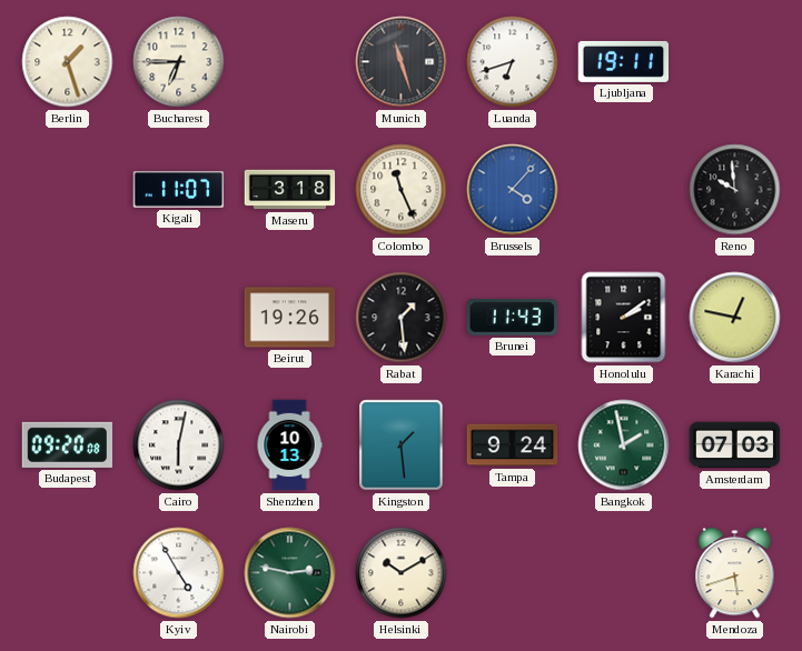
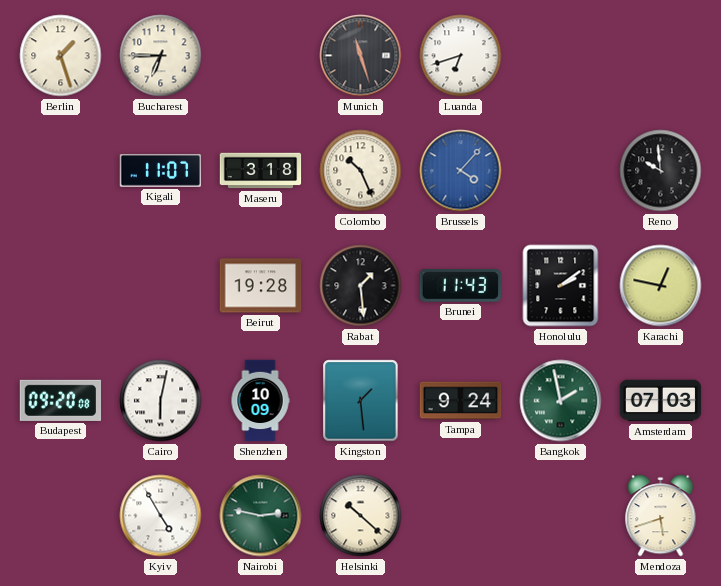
Ljubljana: 19:11 -> none (624, 61)
Colombo: 11:26 -> 10:26 (361, 171)
Beirut: 19:26 -> 19:28 (261, 286)
Shenzhen: 10:13 -> 10:09 (260, 401)
Helsinki: 10:10 -> 10:22 (361, 516)
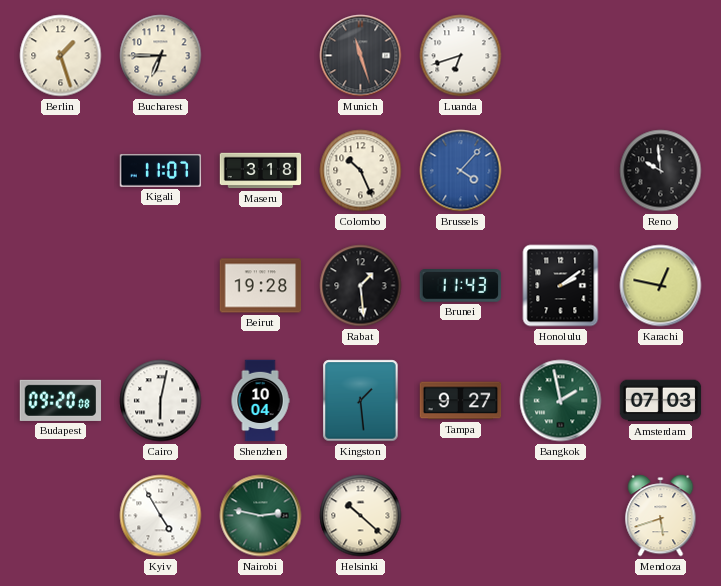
Shenzhen: 10:09 -> 10:04 (260, 401)
Tampa: 9:24 -> 9:27 (461, 401)
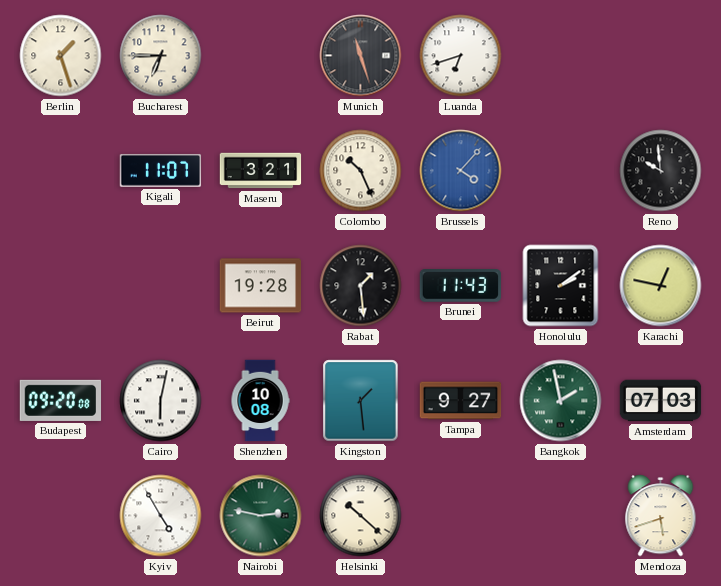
Maseru: 3:18 -> 3:21 (261, 171)
Shenzhen: 10:04 -> 10:08 (260, 401)
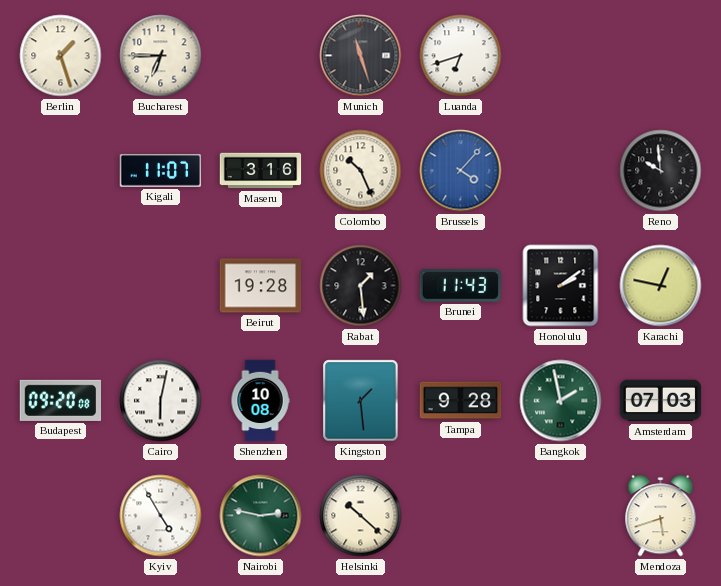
Maseru: 3:21 -> 3:16 (261, 171)
Tampa: 9:27 -> 9:28 (461, 401)
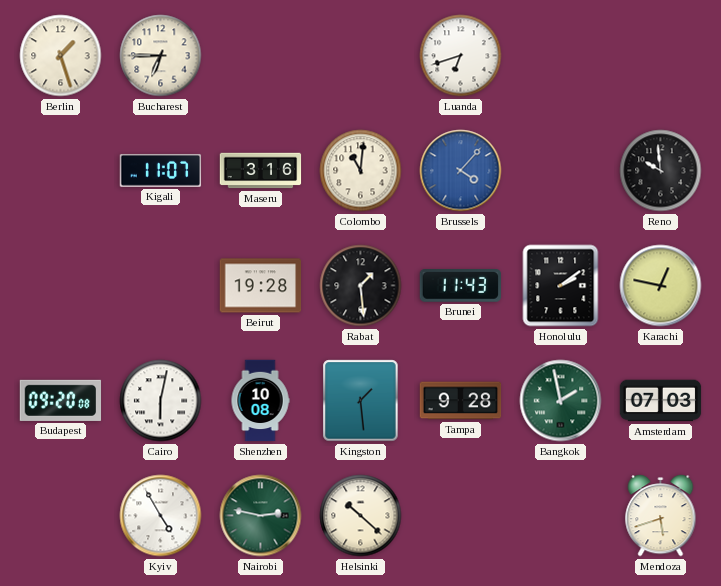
Munich: 11:27 -> none (361, 56)
Colombo: 10:26 -> 11:01 (361, 171)
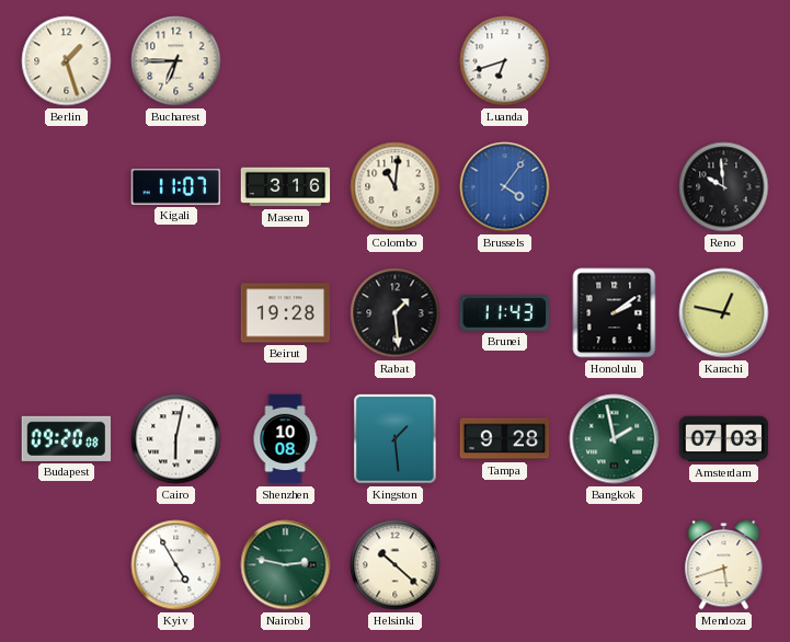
Brussels: 4:07 -> 4:06 (505, 187)
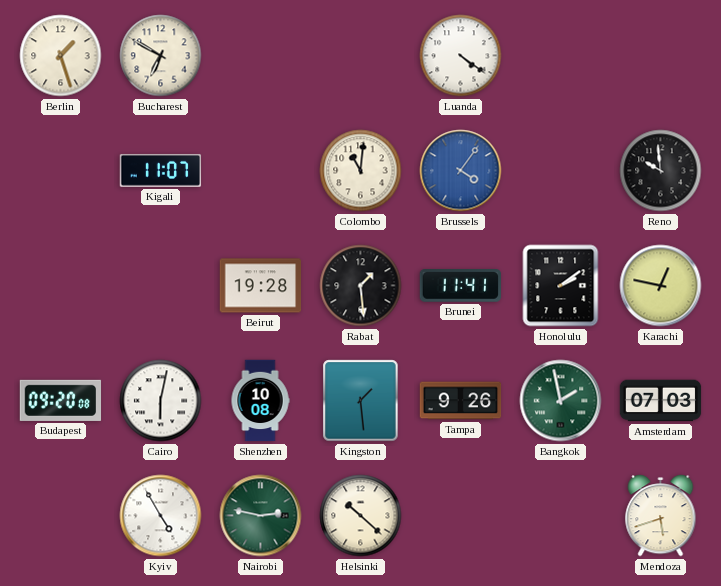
Bucharest: 6:45 -> 6:50 (161, 56)
Luanda: 6:42 -> 4:21 (461, 56)
Maseru: 3:16 -> none (286, 187)
Brunei: 11:43 -> 11:41 (461, 286)
Tampa: 9:28 -> 9:26 (461, 401)
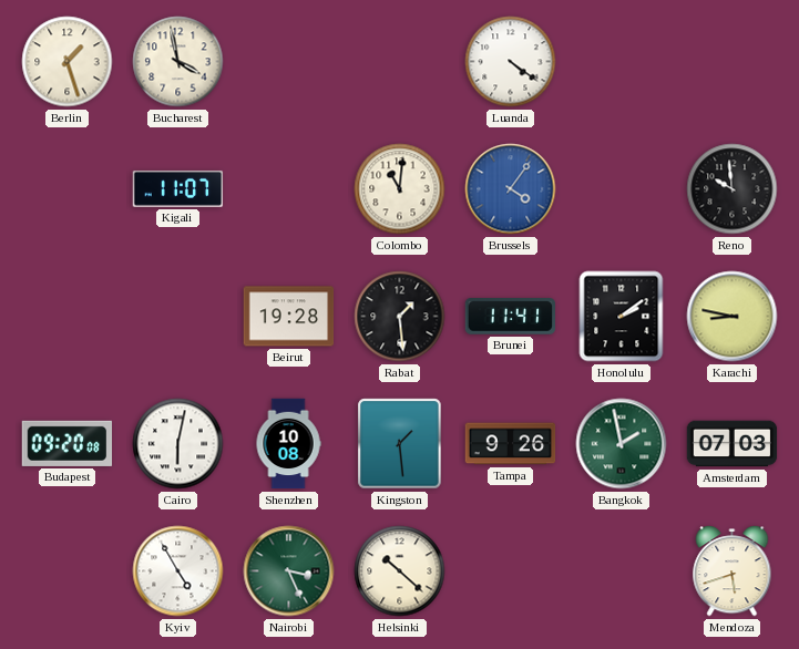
Bucharest: 6:50 -> 3:58 (178, 62)
Karachi: 12:47 -> 8:47 (733, 317)
Nairobi: 2:47 -> 3:26 (289, 571)
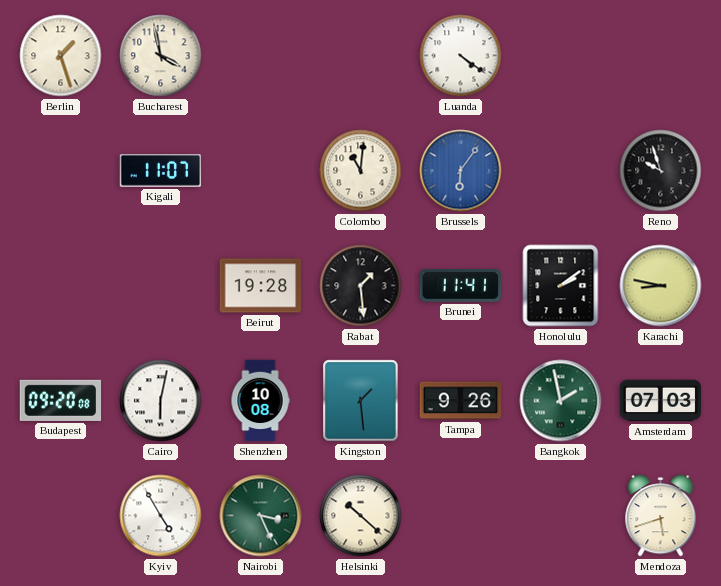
Brussels: 4:06 -> 6:06 (461, 171)
Reno: 9:59 -> 9:57 (661, 171)
